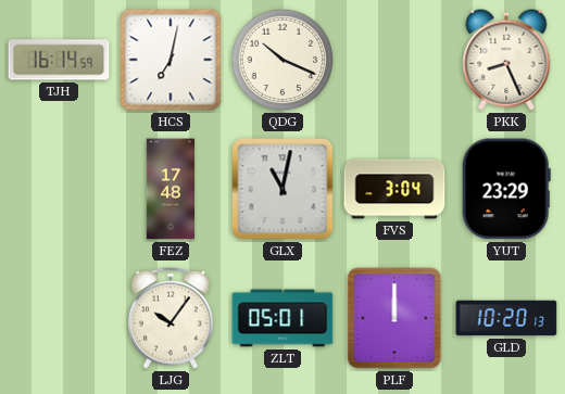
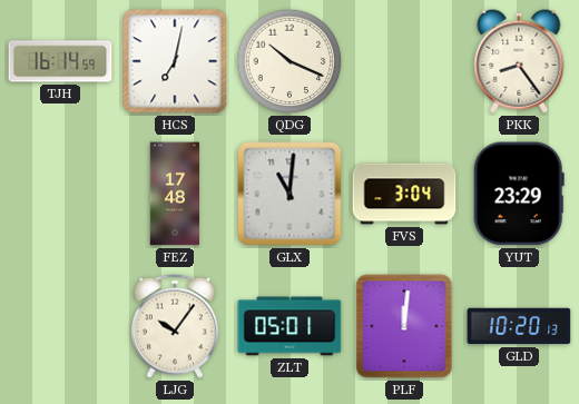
PKK: 8:26 -> 8:24 (519, 61)
GLX: 11:02 -> 11:01 (289, 194)
PLF: 12:00 -> 12:01 (404, 326)
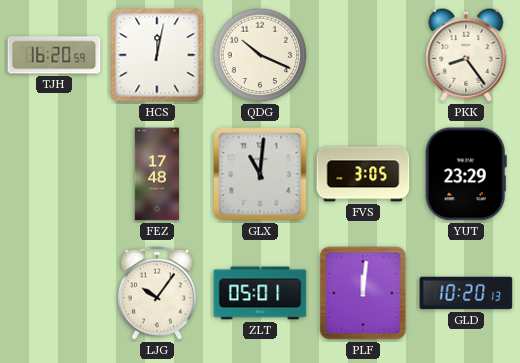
TJH: 16:14 -> 16:20 (54, 55)
HCS: 7:02 -> 12:02 (157, 55)
FVS: 3:04 -> 3:05 (363, 174)
